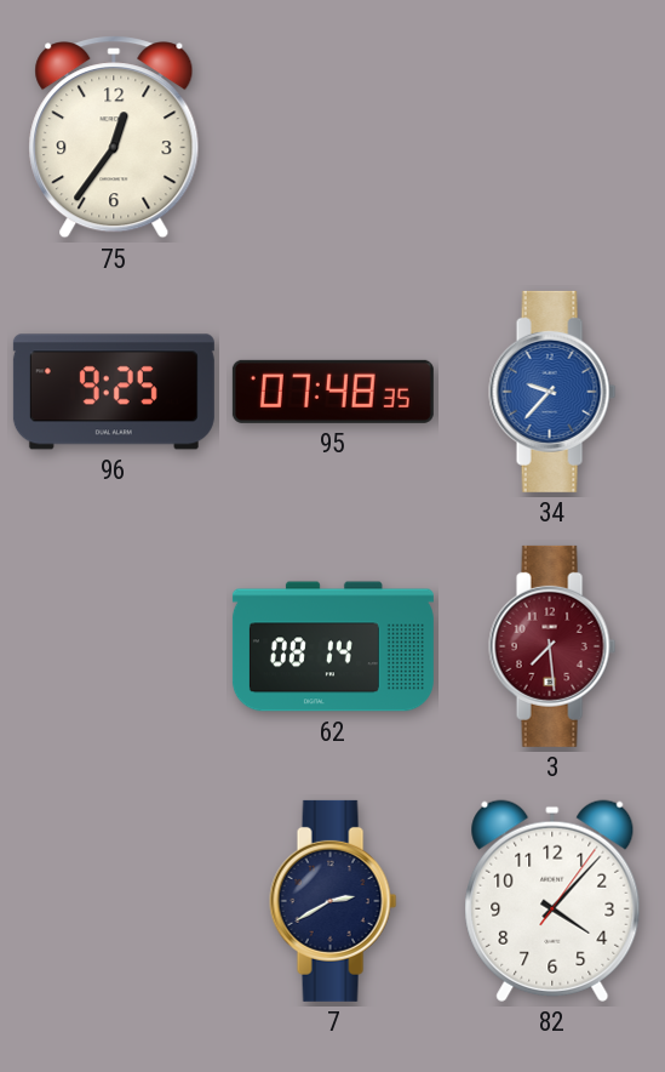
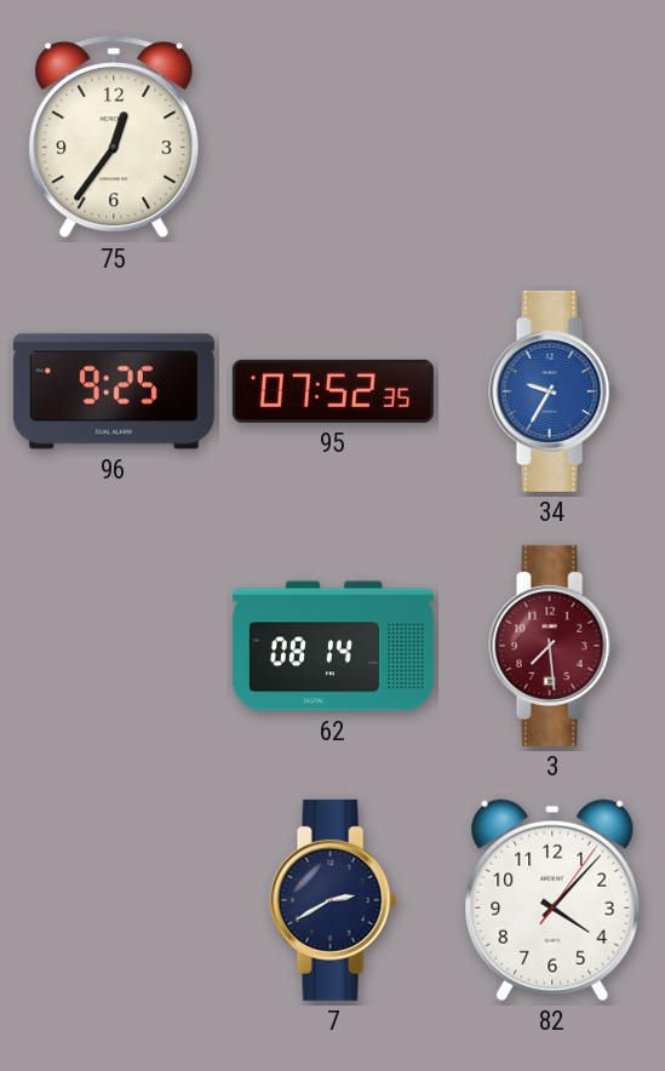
95: 07:48 -> 07:52 (333, 391)
34: 9:37 -> 9:35 (552, 391)
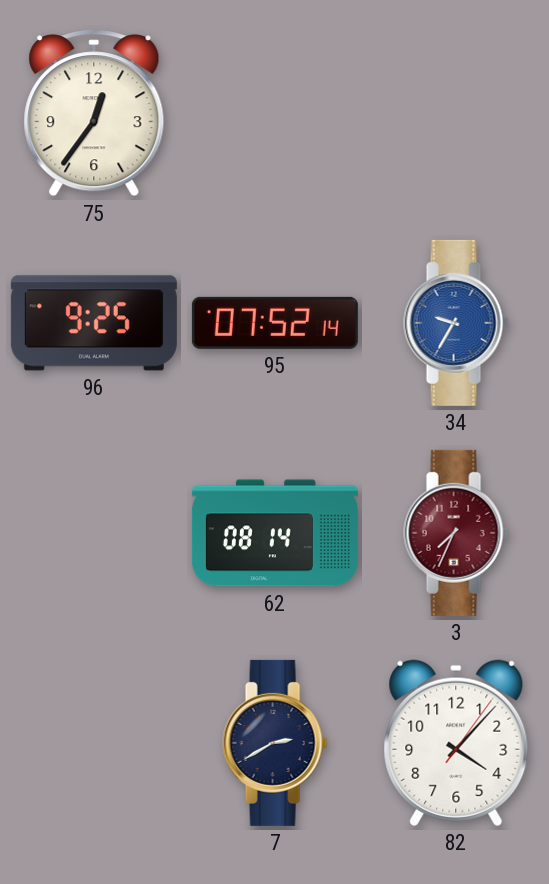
95: 07:52:35 -> 07:52:14 (275, 323)
3: 7:29 -> 7:34 (456, 533)
